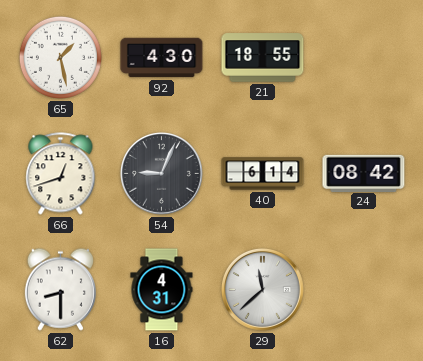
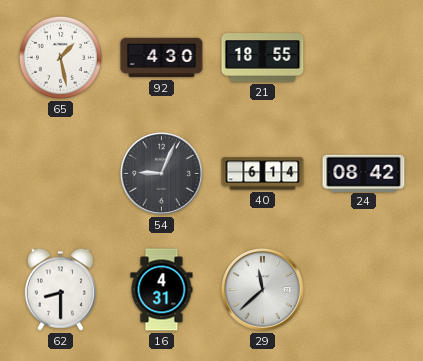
66: 12:42 -> none (61, 174)
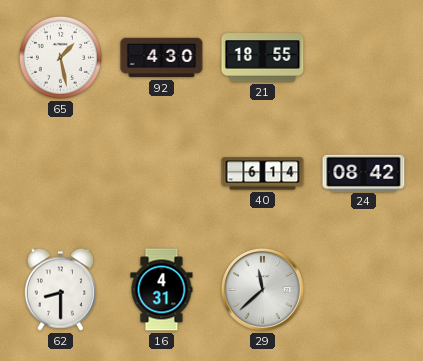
54: 9:04 -> none (161, 173)
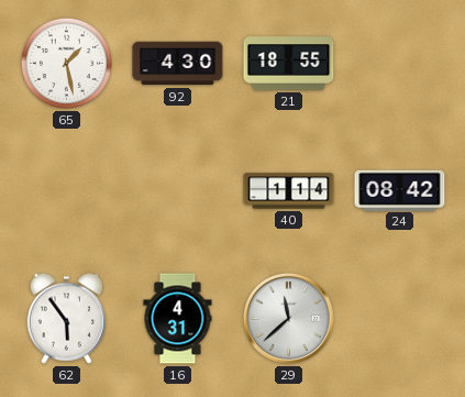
40: 6:14 -> 1:14 (289, 191)
62: 8:30 -> 5:54 (66, 318)
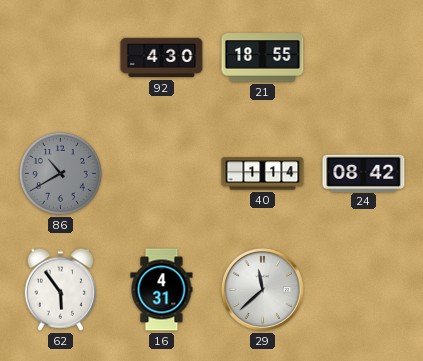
65: 1:28 -> none (66, 63)
86: none -> 10:40 (60, 173)
